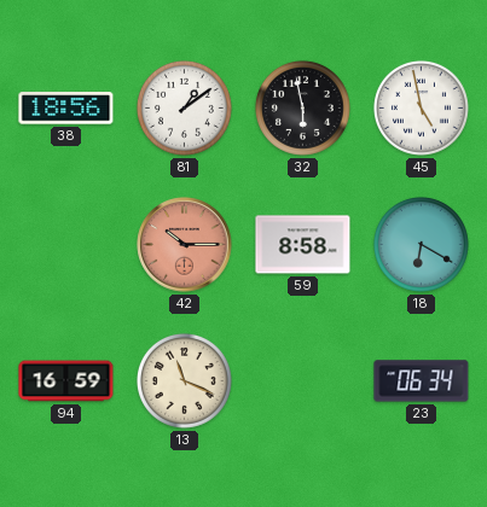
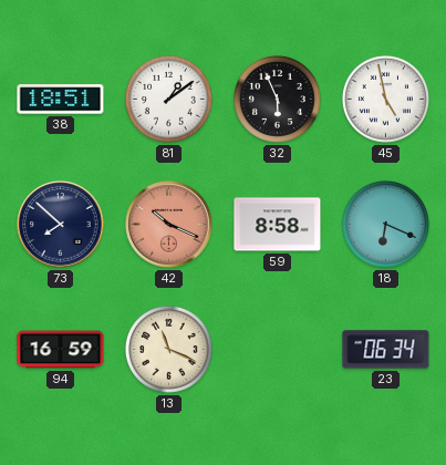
38: 18:56 -> 18:51 (61, 100)
32: 5:58 -> 5:56 (277, 99)
73: none -> 7:52 (61, 225)
42: 10:15 -> 10:19 (169, 225)
18: 6:20 -> 6:19 (385, 224)
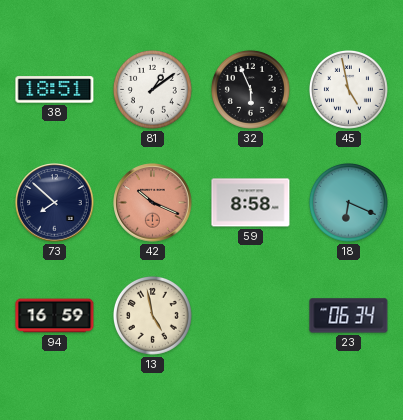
13: 11:19 -> 4:58 (152, 315)
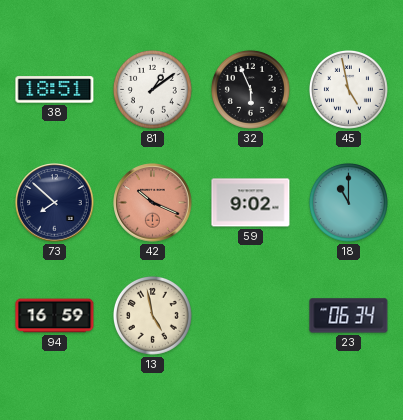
59: 8:58 -> 9:02 (251, 203)
18: 6:19 -> 11:00 (348, 202)
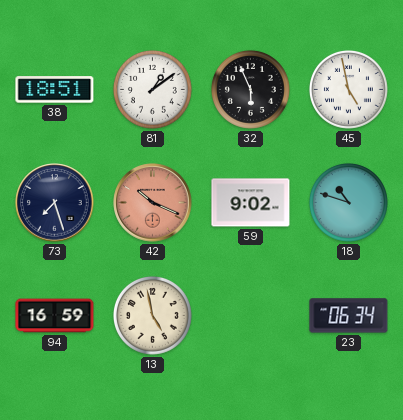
73: 7:52 -> 7:27 (55, 203)
18: 11:00 -> 10:48 (348, 202)
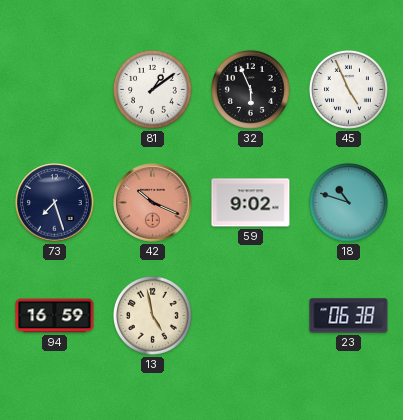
38: 18:51 -> none (55, 90)
45: 4:58 -> 4:56 (348, 89)
23: 06:34 -> 06:38 (349, 316)
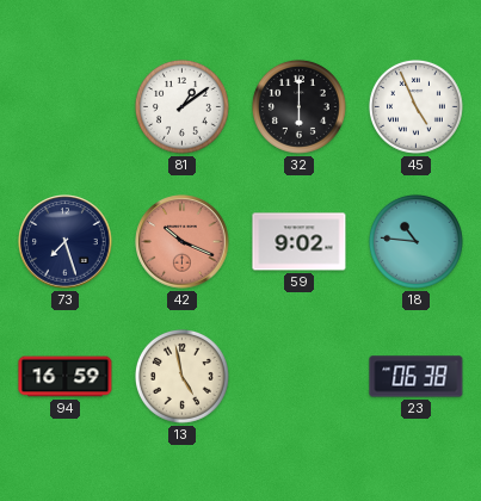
32: 5:56 -> 6:00 (298, 106)
18: 10:48 -> 10:46 (415, 241)
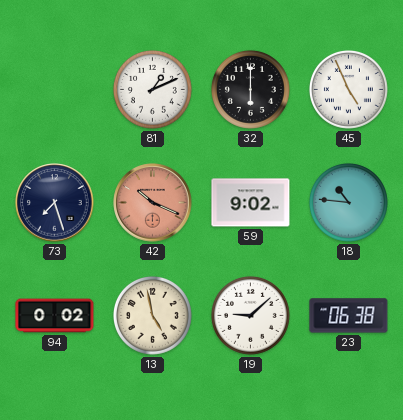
81: 1:09 -> 1:11 (152, 89)
94: 16:59 -> 0:02 (55, 316)
19: none -> 9:08 (250, 315)
